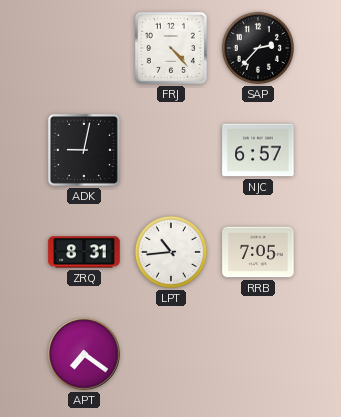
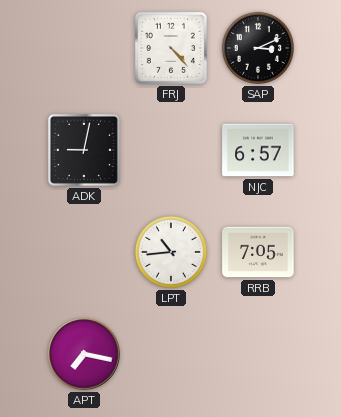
SAP: 2:37 -> 3:11 (258, 48)
ZRQ: 8:31 -> none (84, 252)
APT: 7:21 -> 7:17 (84, 354)
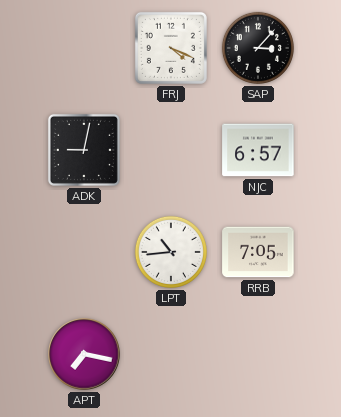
FRJ: 4:23 -> 4:19 (171, 48)
SAP: 3:11 -> 3:07 (258, 48)
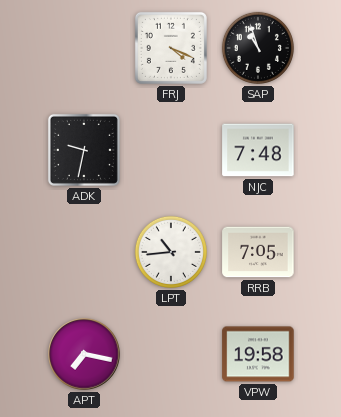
SAP: 3:07 -> 10:57 (258, 48)
ADK: 9:02 -> 9:32 (84, 150)
NJC: 6:57 -> 7:48 (258, 150)
VPW: none -> 19:58 (258, 354)
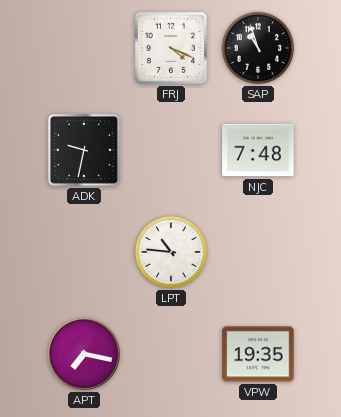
LPT: 10:44 -> 10:46 (171, 252)
RRB: 7:05 -> none (258, 252)
VPW: 19:58 -> 19:35 (258, 354)
